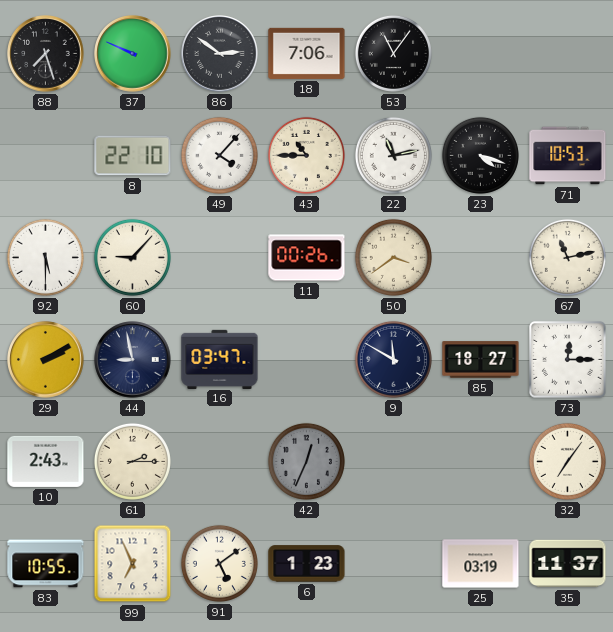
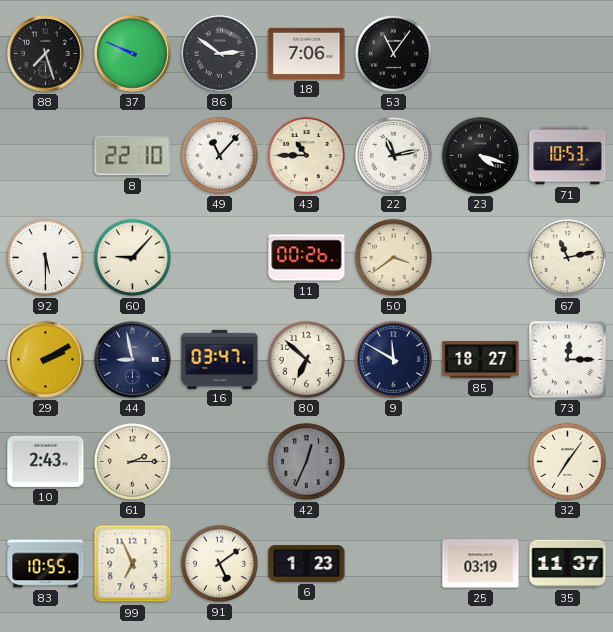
49: 4:07 -> 11:07 (219, 155)
80: none -> 6:52 (306, 359)
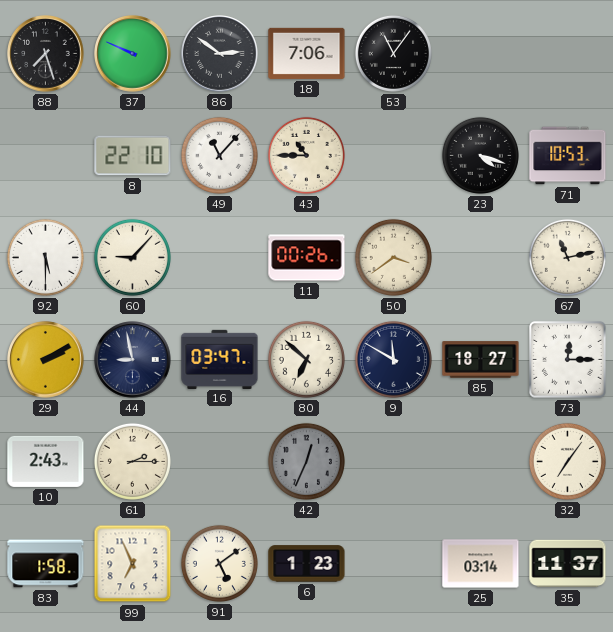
22: 11:13 -> none (393, 155)
83: 10:55 -> 1:58 (46, 564)
25: 03:19 -> 03:14 (481, 564)
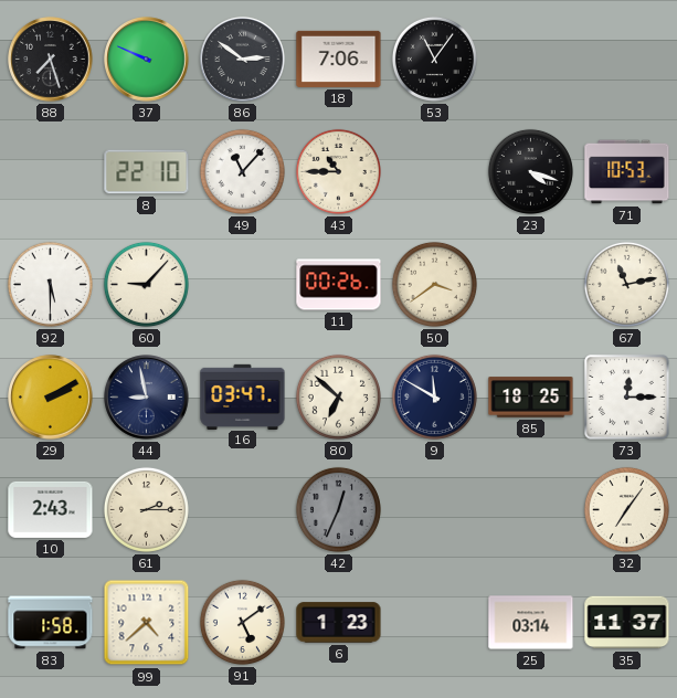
85: 18:27 -> 18:25 (531, 398)
99: 6:56 -> 4:38 (147, 623)
